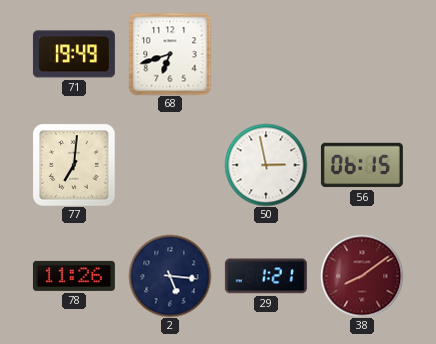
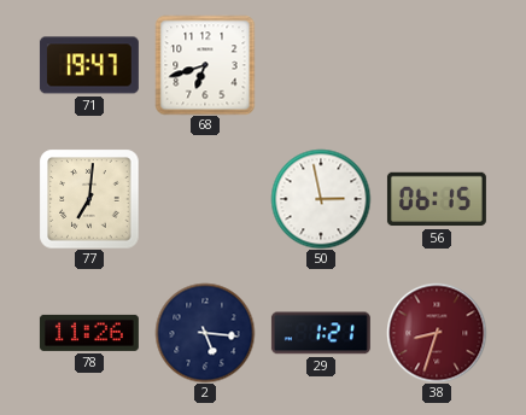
71: 19:49 -> 19:47 (89, 65)
38: 8:09 -> 8:33 (437, 333)
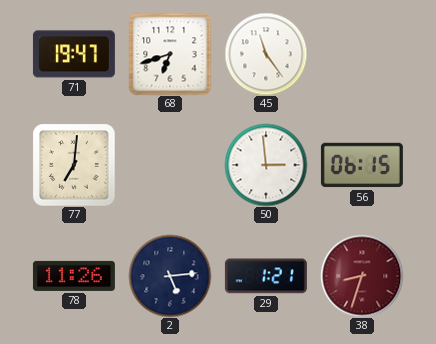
45: none -> 11:24 (266, 54)
50: 2:58 -> 2:59 (266, 165)
2: 5:16 -> 5:14 (170, 276)
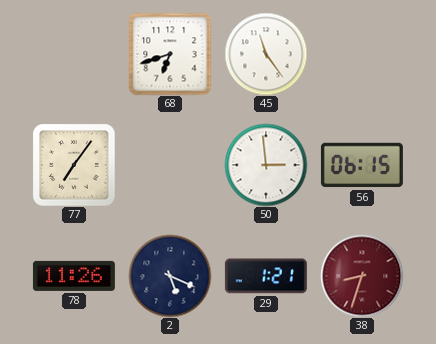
71: 19:47 -> none (74, 54)
77: 7:01 -> 7:06 (74, 165)
2: 5:14 -> 5:19 (170, 276)
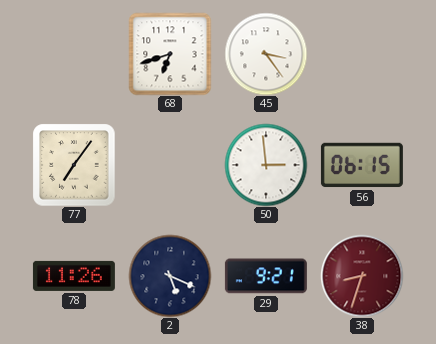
45: 11:24 -> 3:24 (266, 54)
29: 1:21 -> 9:21 (266, 276)
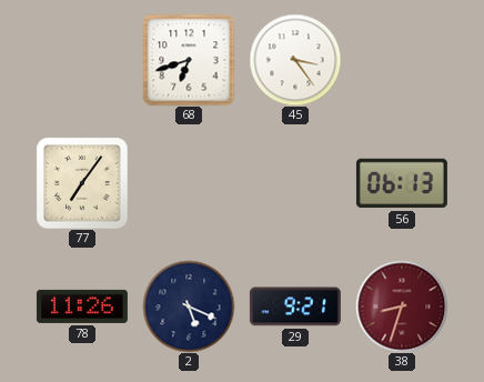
50: 2:59 -> none (266, 165)
56: 06:15 -> 06:13 (402, 183)
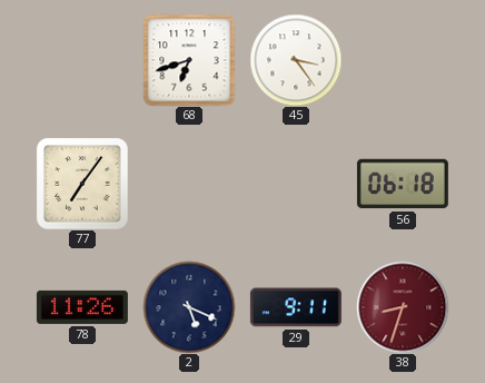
56: 06:13 -> 06:18 (403, 184)
29: 9:21 -> 9:11 (296, 307)
